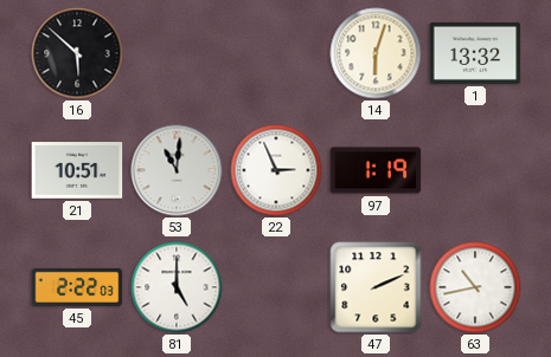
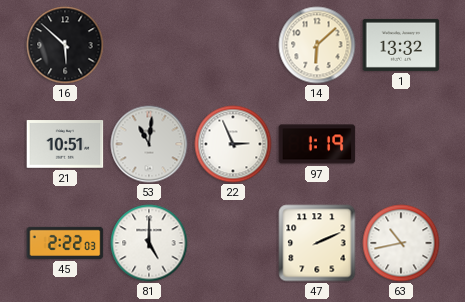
14: 6:03 -> 6:08 (317, 45)
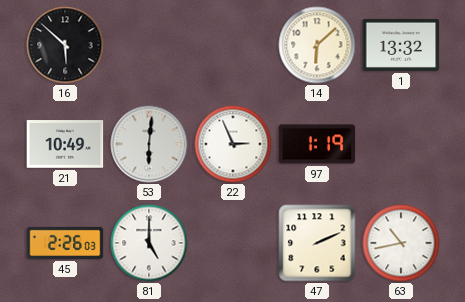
21: 10:51 -> 10:49 (65, 144)
53: 11:01 -> 6:01 (149, 144)
45: 2:22 -> 2:26 (65, 243)
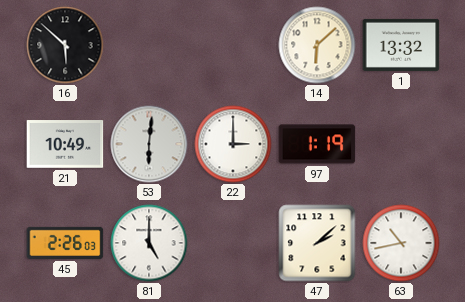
22: 2:56 -> 3:00 (233, 144)
47: 2:11 -> 2:08 (317, 243)
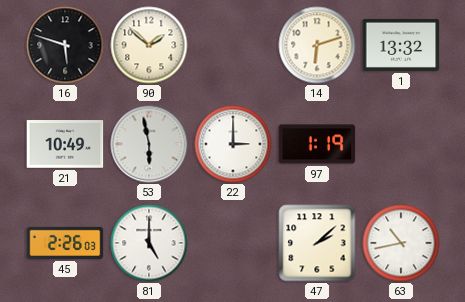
16: 5:52 -> 5:48 (65, 45)
90: none -> 1:52 (149, 45)
14: 6:08 -> 6:12 (317, 45)
53: 6:01 -> 5:58 (149, 144)
